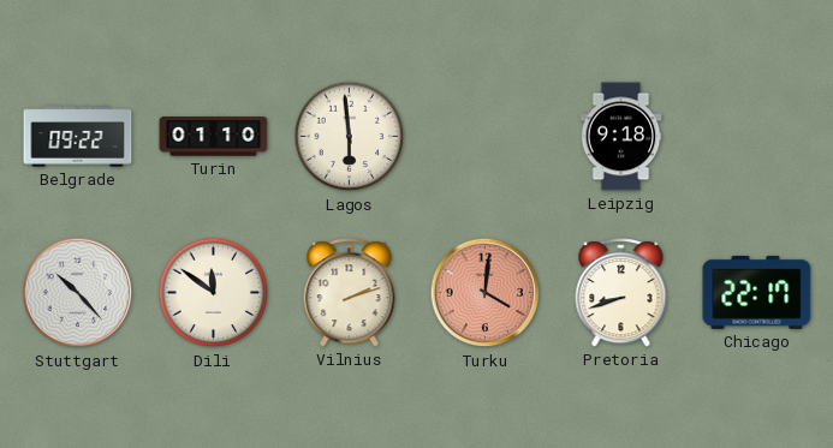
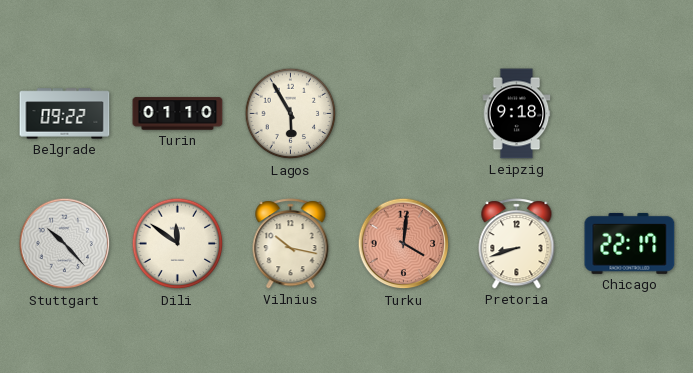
Lagos: 5:59 -> 5:55 (291, 114)
Vilnius: 2:12 -> 10:17 (291, 244)
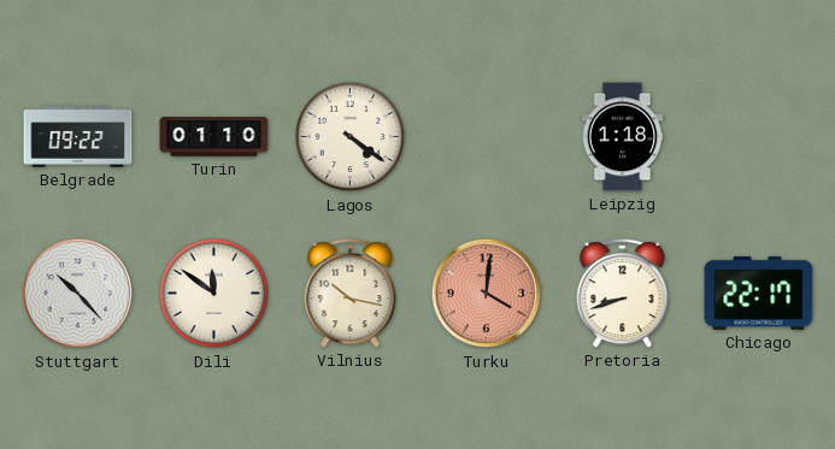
Lagos: 5:55 -> 4:21 (351, 137)
Leipzig: 9:18 -> 1:18 (623, 137)
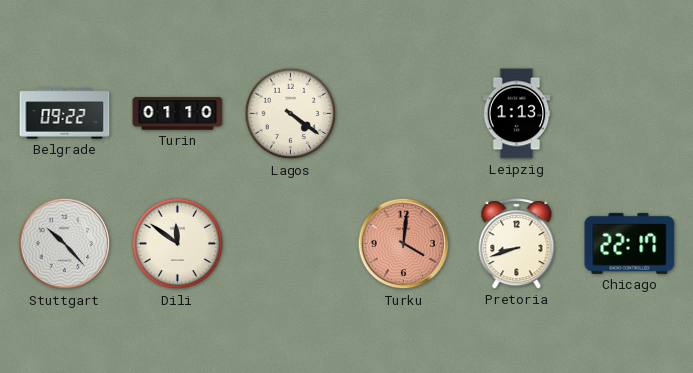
Leipzig: 1:18 -> 1:13 (517, 114)
Vilnius: 10:17 -> none (351, 294)
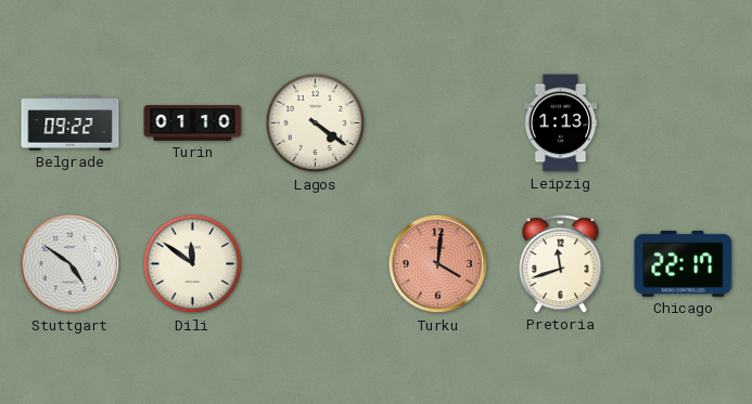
Stuttgart: 10:23 -> 4:51 (71, 264)
Pretoria: 8:42 -> 11:42 (561, 264)
